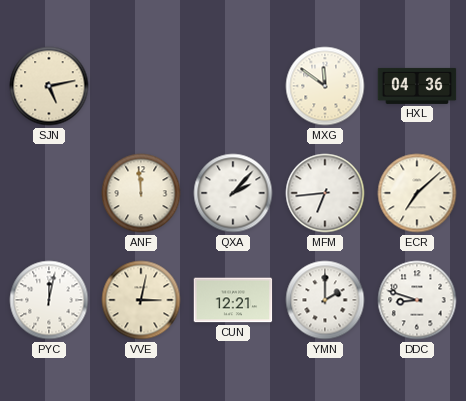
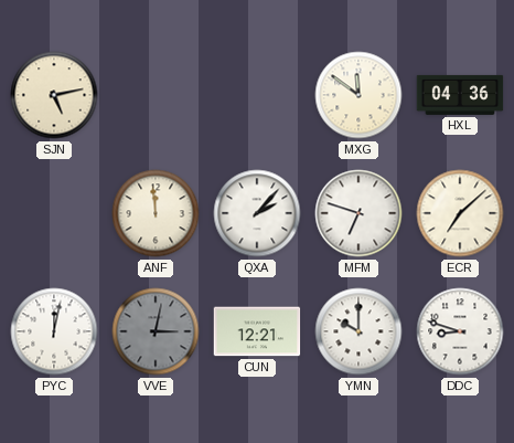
MFM: 6:44 -> 6:48 (358, 213)
VVE dial: cream -> grey (156, 331)
YMN: 2:00 -> 10:00 (358, 331)
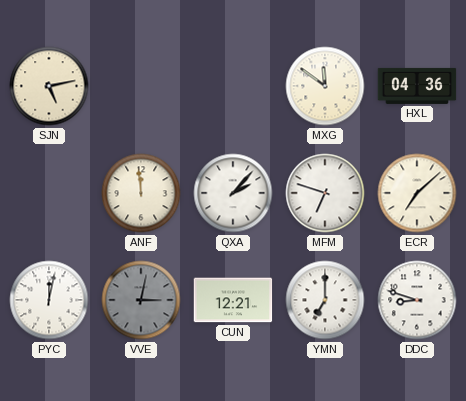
YMN: 10:00 -> 7:00 (325, 300)
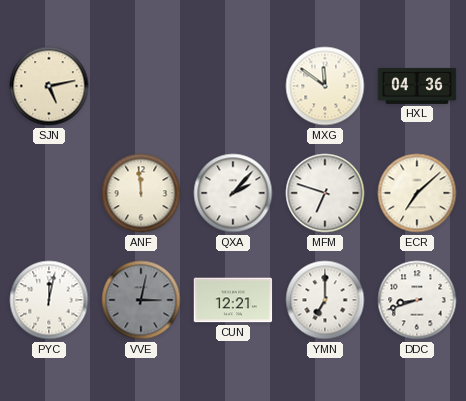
DDC: 8:48 -> 8:42 (417, 300)
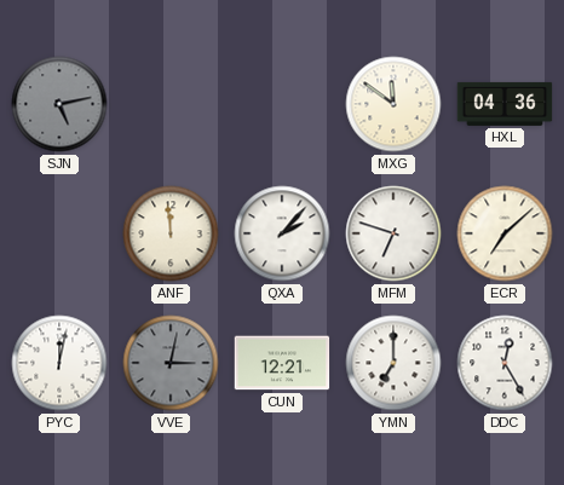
SJN dial: cream -> grey (59, 104)
DDC: 8:42 -> 12:25 (505, 363)
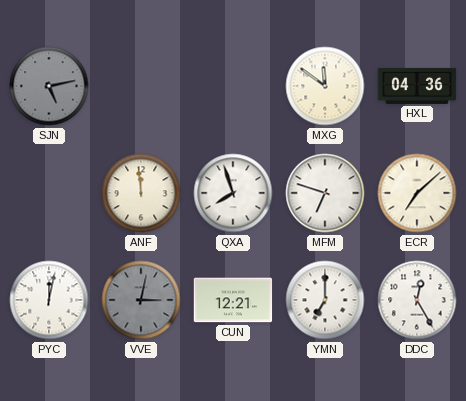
QXA: 2:07 -> 7:57 (233, 193)
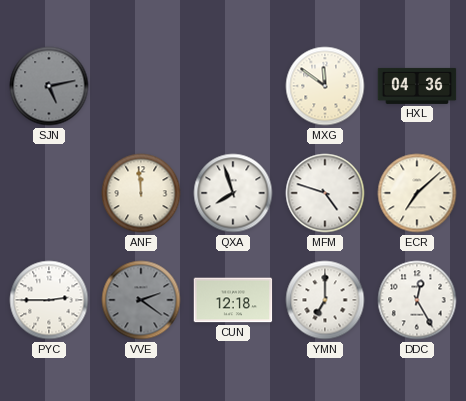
MFM: 6:48 -> 4:48 (325, 193)
PYC: 12:02 -> 2:45 (49, 300)
VVE: 3:02 -> 2:21 (141, 300)
CUN: 12:21 -> 12:18 (233, 300)
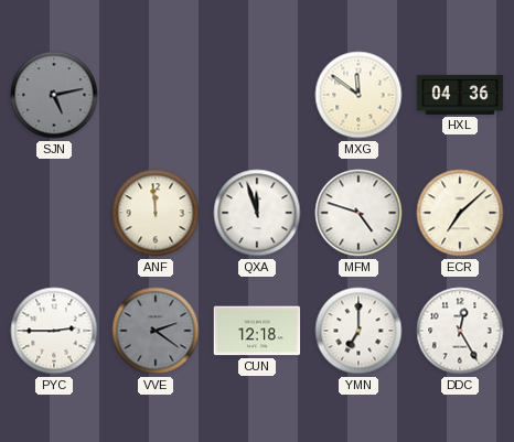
QXA: 7:57 -> 11:57 (257, 213)
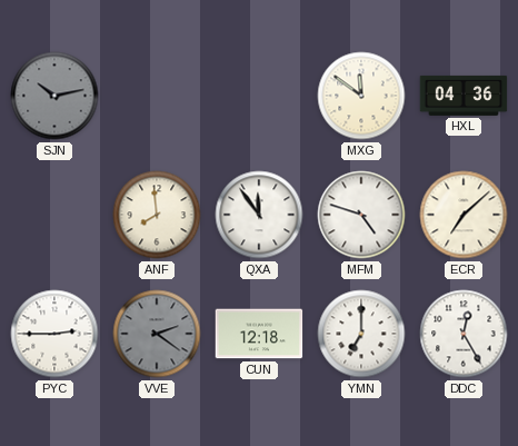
SJN: 5:13 -> 10:13 (54, 96)
ANF: 11:59 -> 7:59 (157, 215)
QXA: 11:57 -> 11:54 (259, 215)
